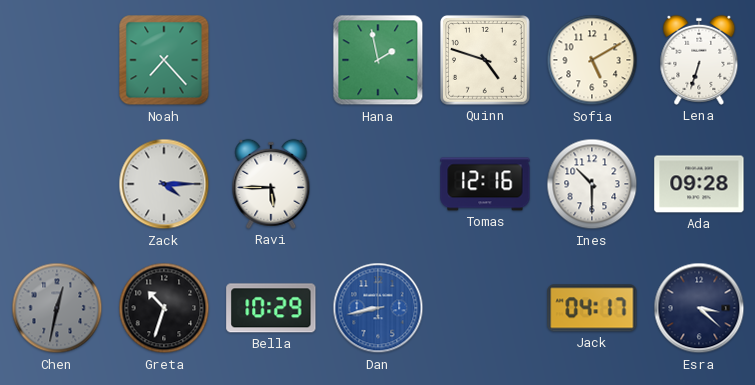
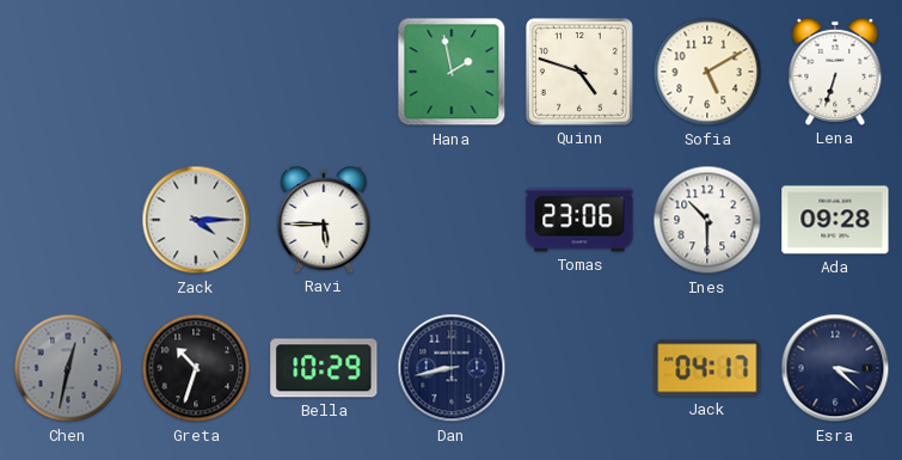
Noah: 7:23 -> none (164, 60)
Tomas: 12:16 -> 23:06 (579, 220)
Dan dial: blue -> navy (452, 368)
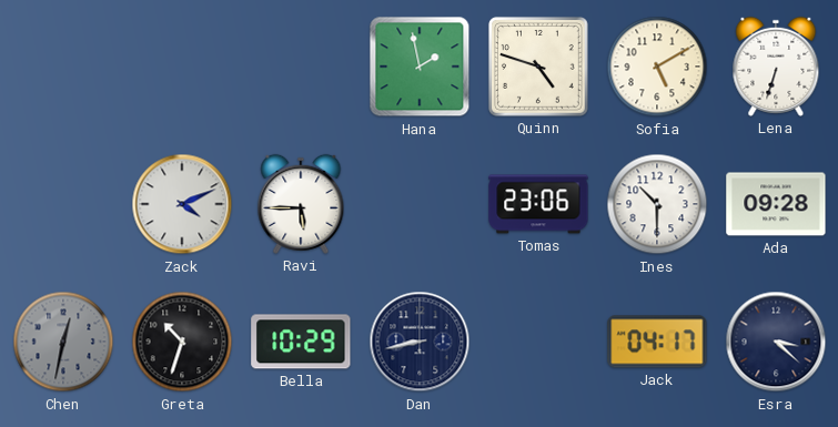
Zack: 4:15 -> 4:11 (182, 204)
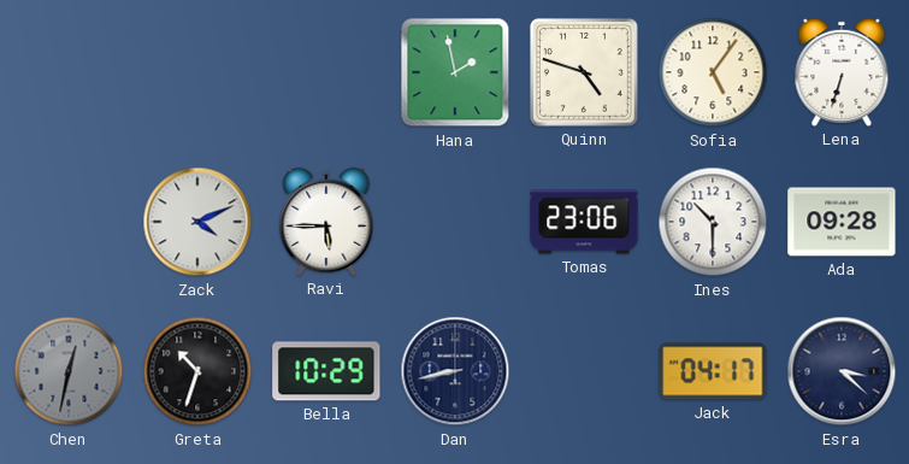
Sofia: 5:10 -> 5:06 (713, 72)
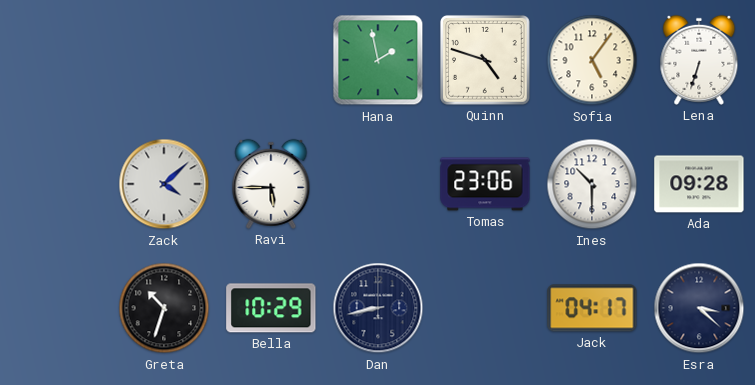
Zack: 4:11 -> 4:08 (164, 184)
Chen: 12:32 -> none (69, 371)
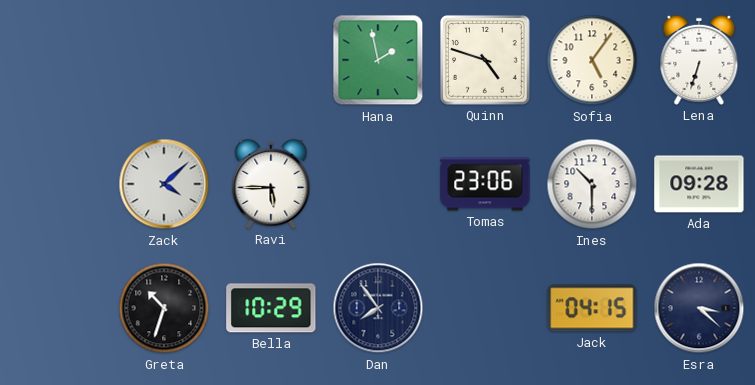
Dan: 8:43 -> 7:54 (378, 308)
Jack: 04:17 -> 04:15 (592, 308)
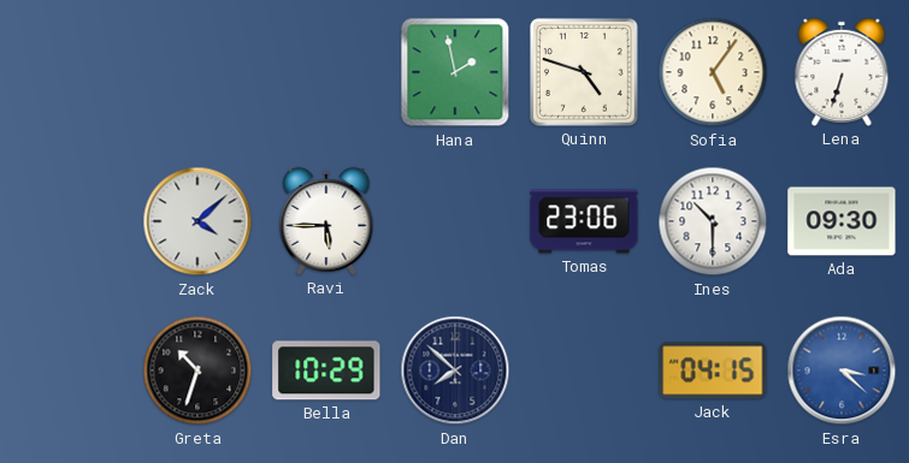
Ada: 09:28 -> 09:30 (842, 221)
Dan: 7:54 -> 7:52 (455, 370)
Esra dial: navy -> blue (842, 370)
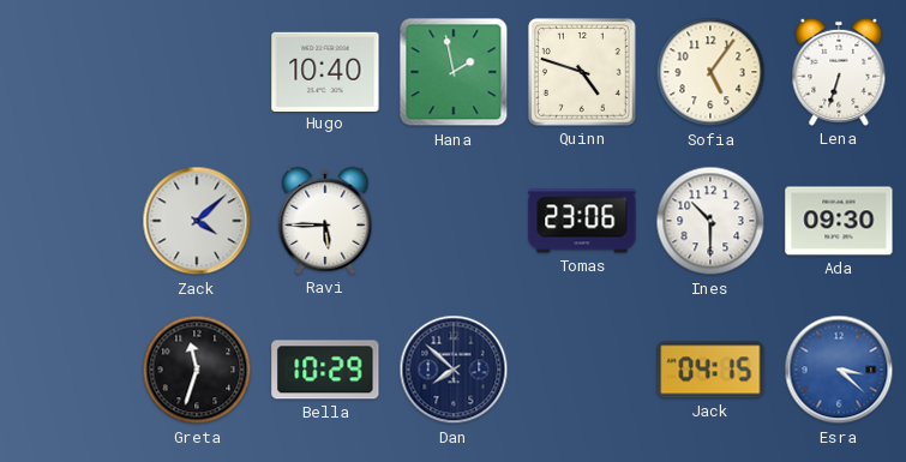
Hugo: none -> 10:40 (325, 71)
Greta: 10:33 -> 11:33 (197, 370)
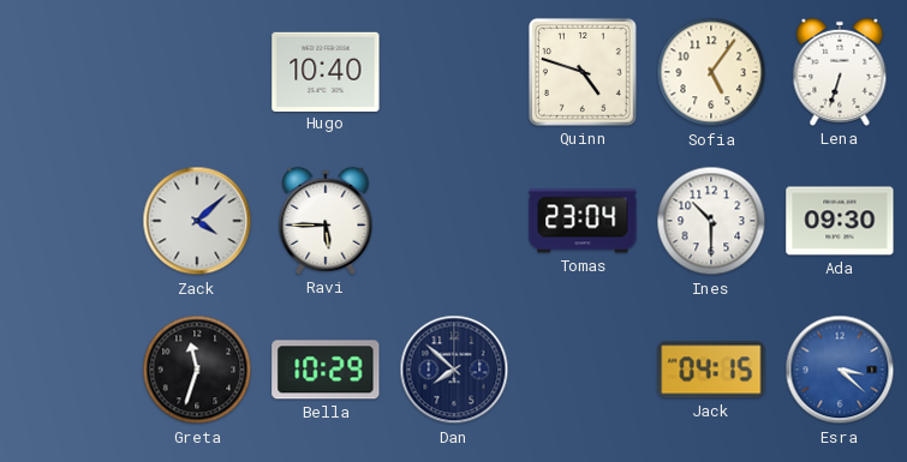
Hana: 1:58 -> none (454, 72)
Tomas: 23:06 -> 23:04 (583, 221)
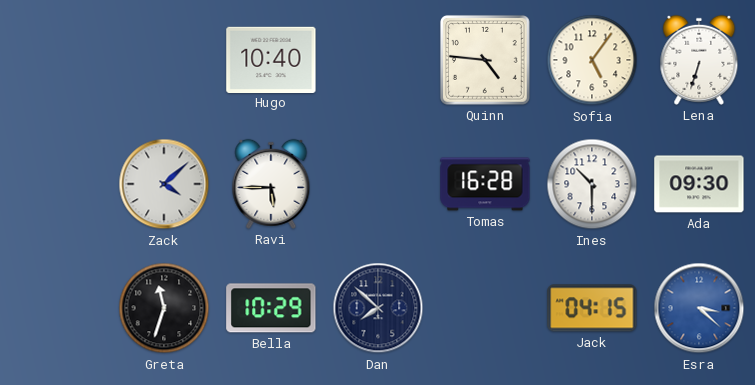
Quinn: 4:48 -> 4:46 (485, 60)
Tomas: 23:04 -> 16:28 (485, 184)
